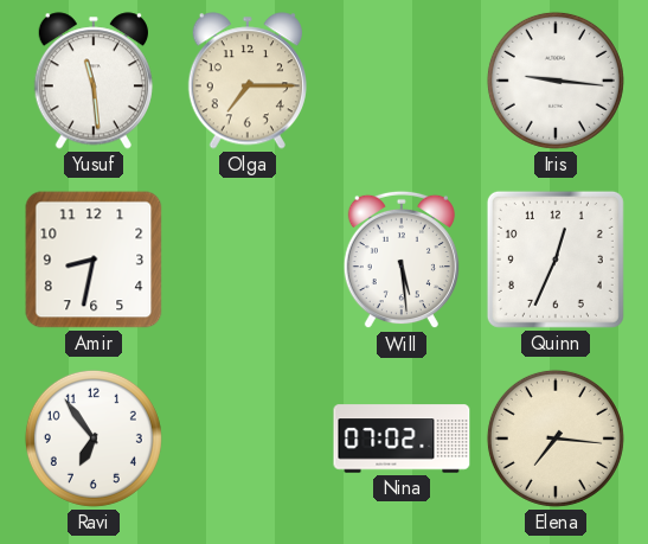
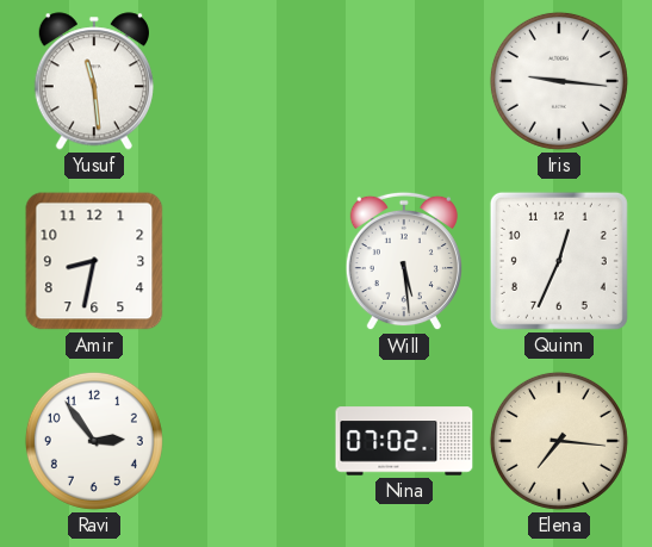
Olga: 7:15 -> none (248, 81)
Ravi: 6:54 -> 2:54 (94, 441)
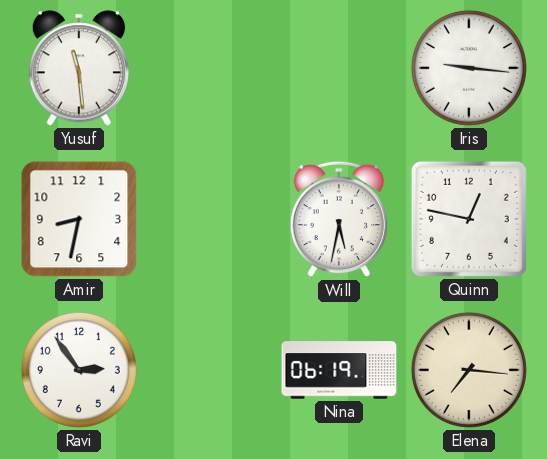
Will: 5:29 -> 5:32 (339, 219)
Quinn: 12:34 -> 12:47 (469, 219)
Nina: 07:02 -> 06:19 (339, 370)
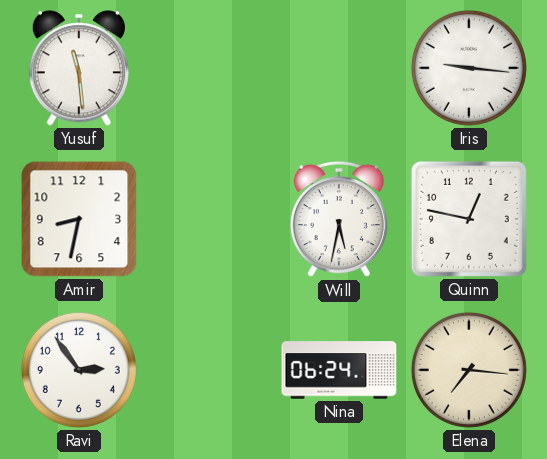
Nina: 06:19 -> 06:24 (339, 370)
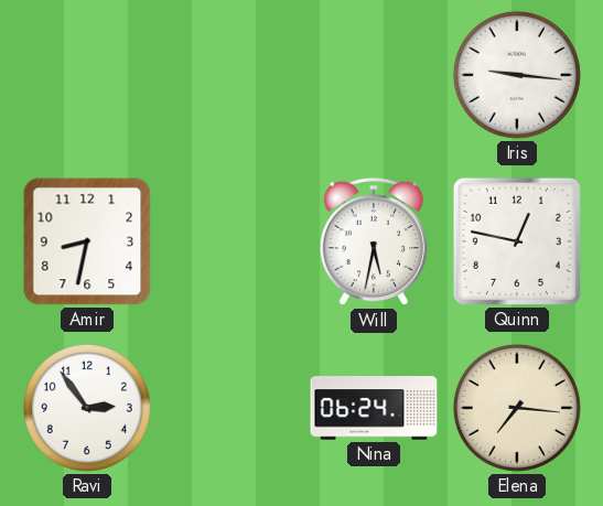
Yusuf: 11:29 -> none (79, 68)
